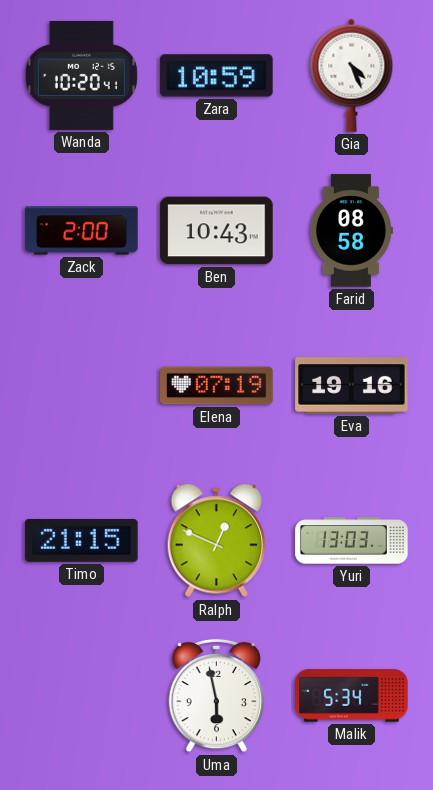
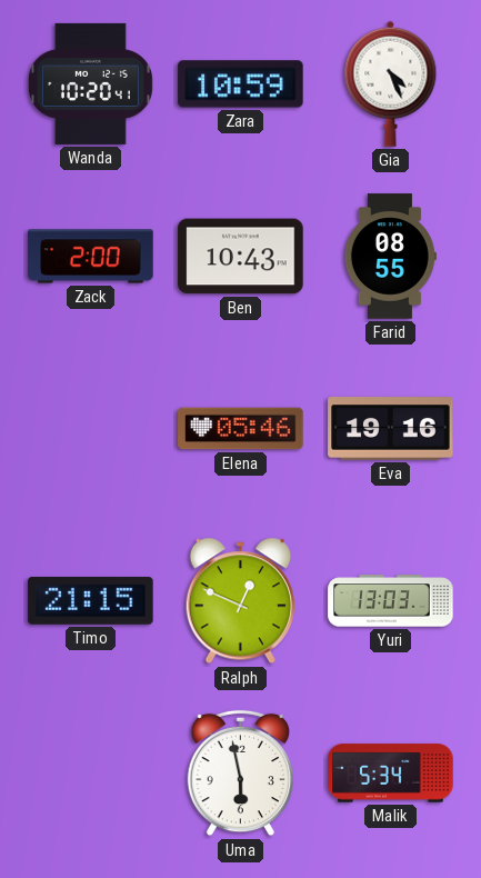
Farid: 08:58 -> 08:55 (390, 257)
Elena: 07:19 -> 05:46 (241, 429)
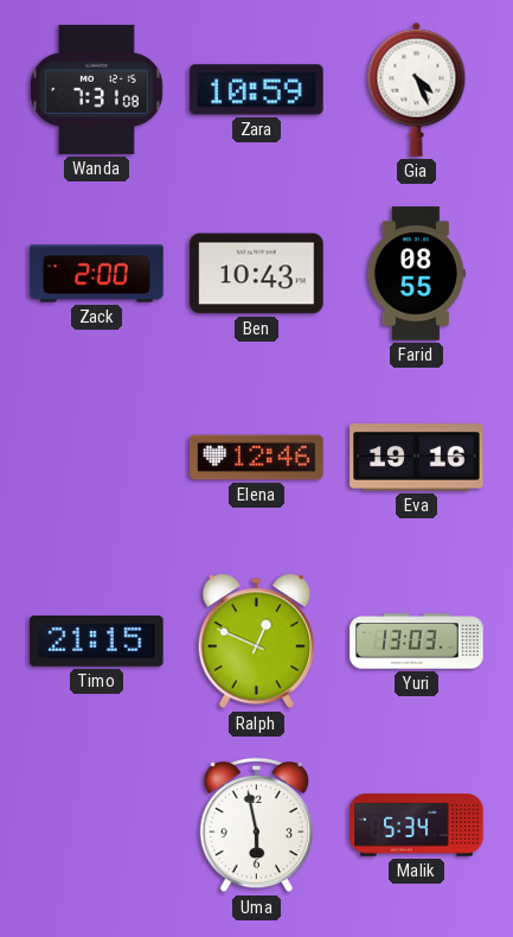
Wanda: 10:20 -> 7:31 (96, 89)
Elena: 05:46 -> 12:46 (257, 458)
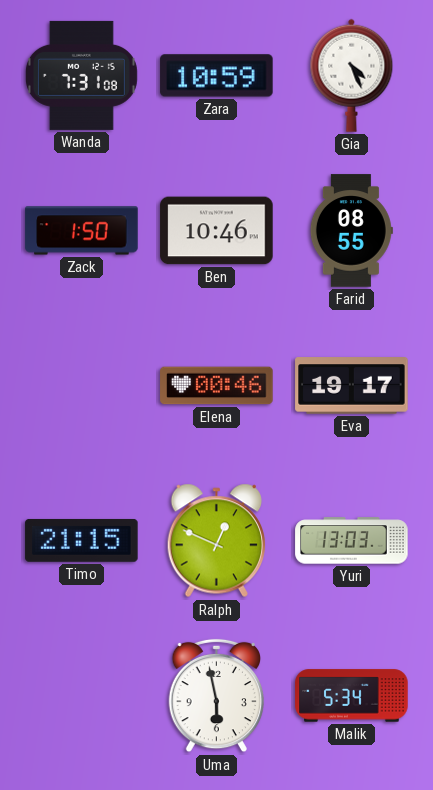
Zack: 2:00 -> 1:50 (82, 231)
Ben: 10:43 -> 10:46 (217, 231)
Elena: 12:46 -> 00:46 (217, 386)
Eva: 19:16 -> 19:17 (352, 386)
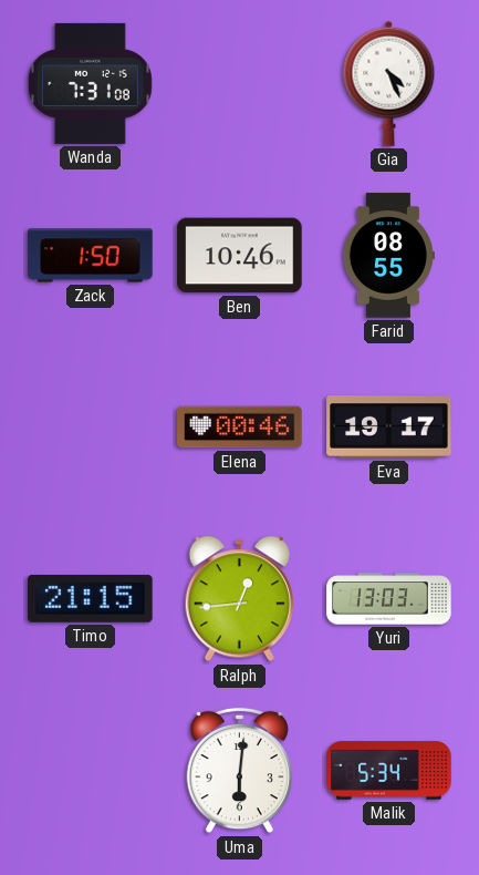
Zara: 10:59 -> none (217, 76)
Ralph: 12:49 -> 12:44 (240, 599)
Uma: 5:58 -> 6:01 (239, 771)
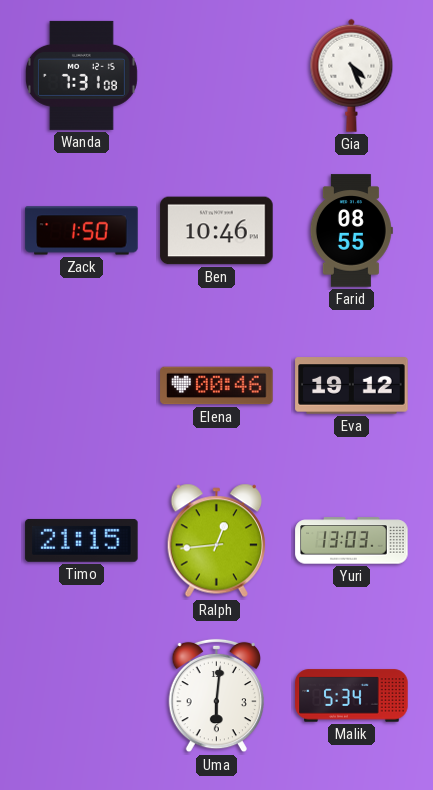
Eva: 19:17 -> 19:12 (352, 386)
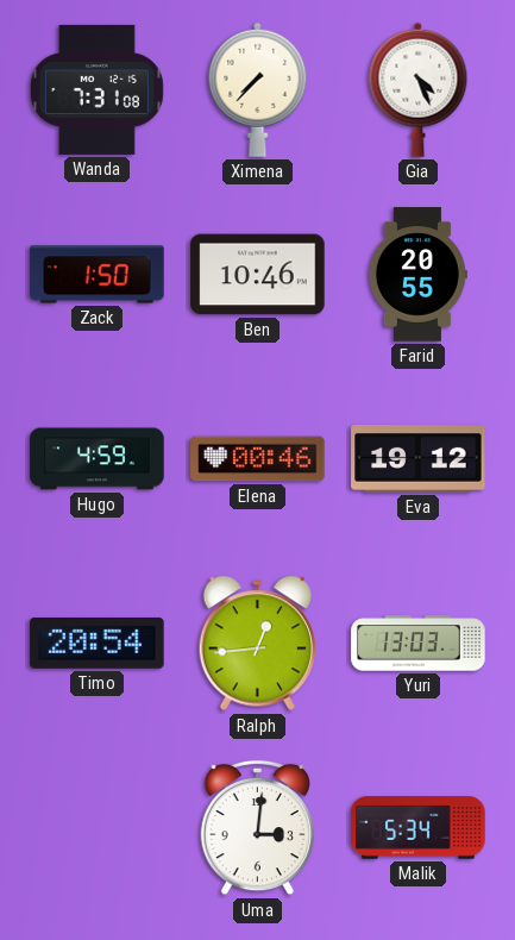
Ximena: none -> 7:37 (258, 89)
Farid: 08:55 -> 20:55 (417, 275)
Hugo: none -> 4:59 (98, 459)
Timo: 21:15 -> 20:54 (98, 643)
Uma: 6:01 -> 3:01 (257, 828)
